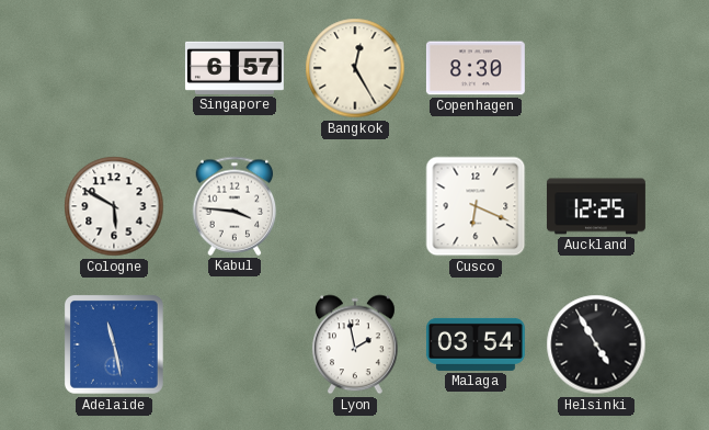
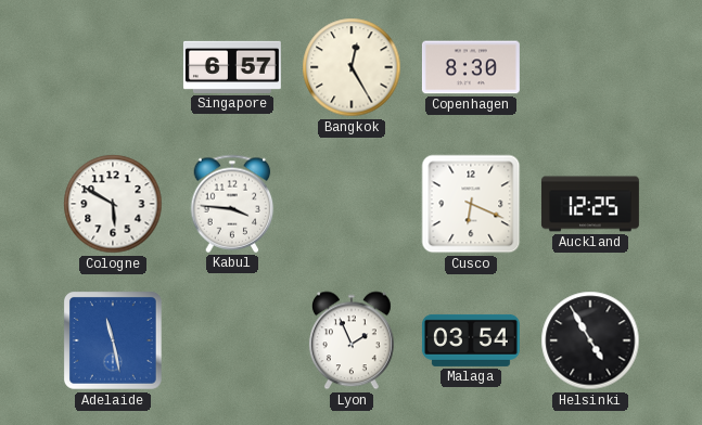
Lyon: 1:58 -> 1:56 (352, 340)
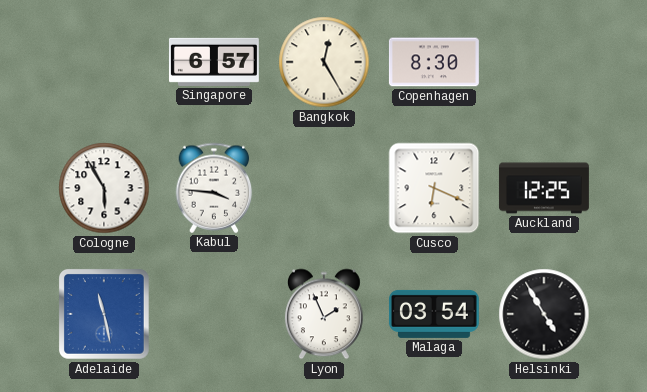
Cologne: 5:50 -> 5:55 (104, 188)
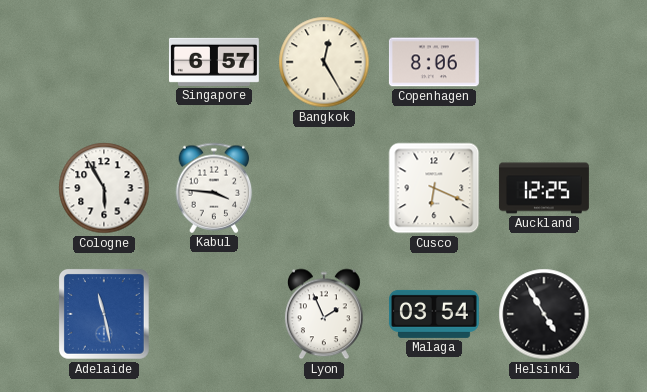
Copenhagen: 8:30 -> 8:06 (434, 62)
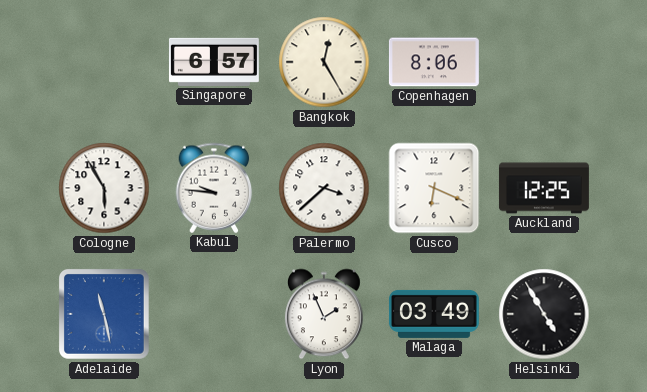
Kabul: 3:46 -> 9:46 (214, 188)
Palermo: none -> 3:38 (324, 188)
Malaga: 03:54 -> 03:49 (434, 314)
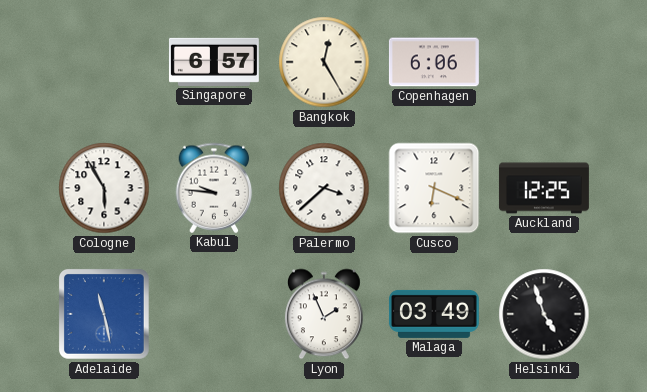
Copenhagen: 8:06 -> 6:06 (434, 62)
Helsinki: 4:55 -> 4:57 (544, 314)
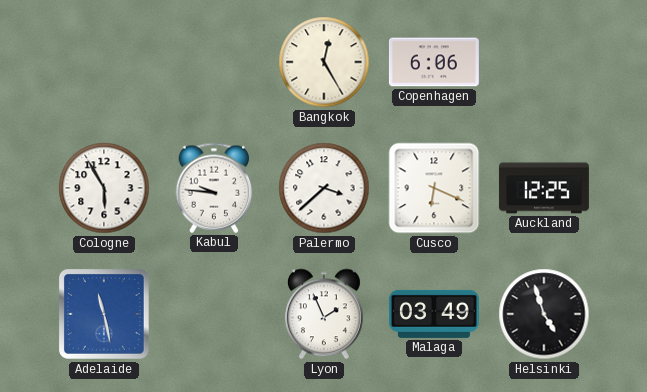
Singapore: 6:57 -> none (214, 62)
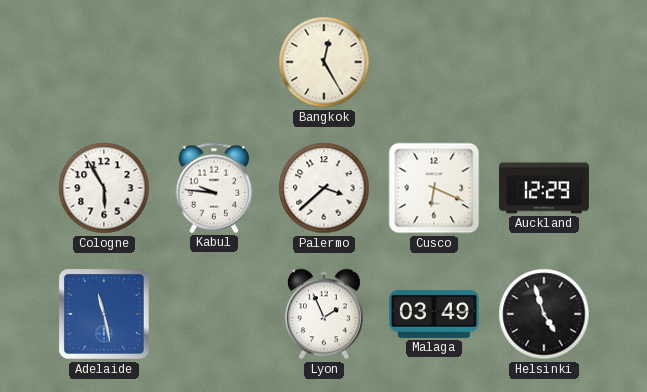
Copenhagen: 6:06 -> none (434, 62)
Auckland: 12:25 -> 12:29 (544, 188)
